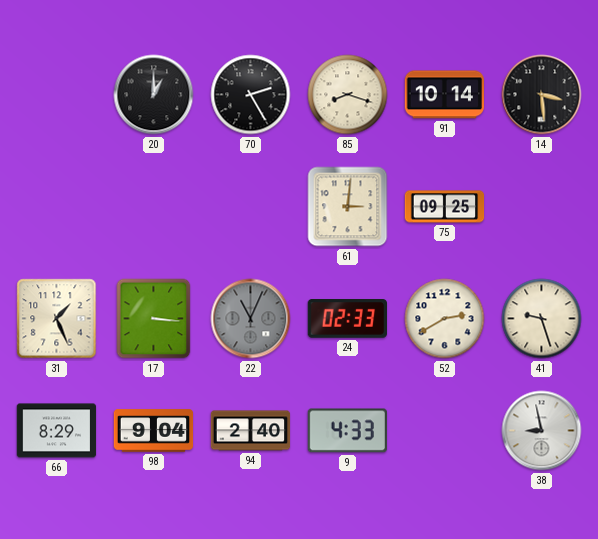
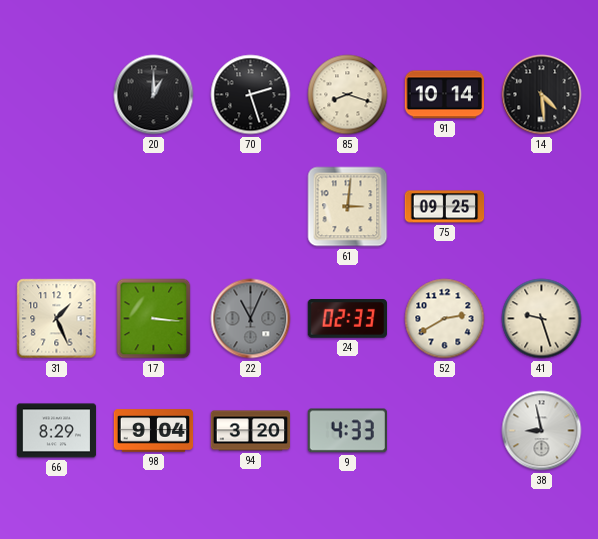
70: 2:25 -> 2:27 (251, 95)
14: 3:29 -> 4:29 (542, 95)
94: 2:40 -> 3:20 (251, 431)
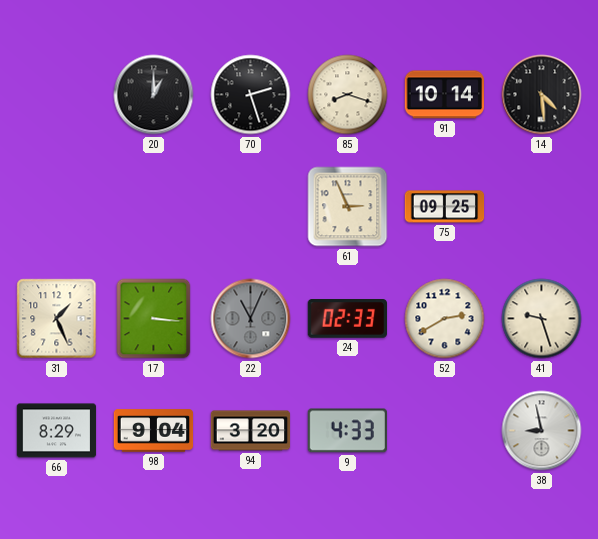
61: 3:01 -> 2:56 (348, 207)
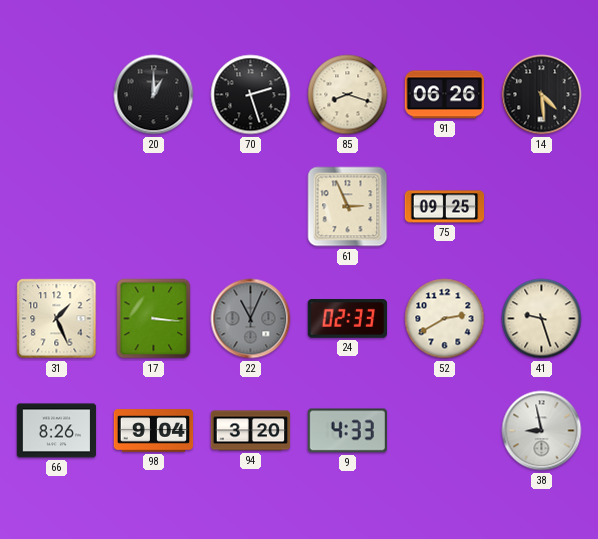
91: 10:14 -> 06:26 (445, 95)
66: 8:29 -> 8:26 (57, 431)
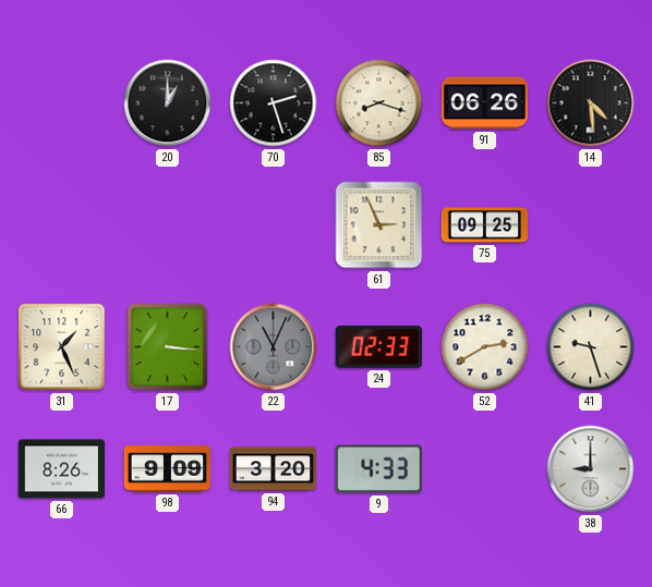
98: 9:04 -> 9:09 (168, 469)
38: 8:58 -> 9:00 (591, 469)
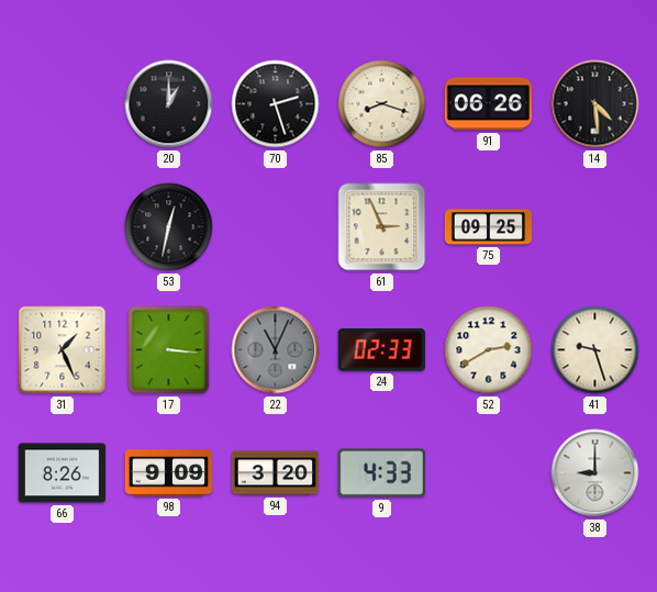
53: none -> 12:32 (169, 227)
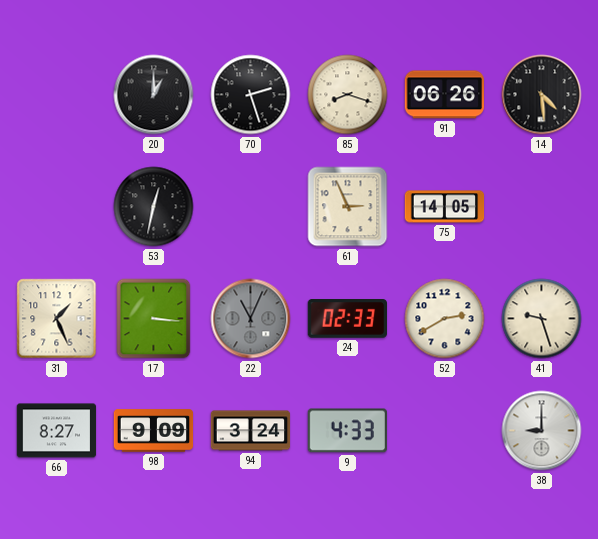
75: 09:25 -> 14:05 (445, 207)
66: 8:26 -> 8:27 (57, 431)
94: 3:20 -> 3:24 (251, 431)
